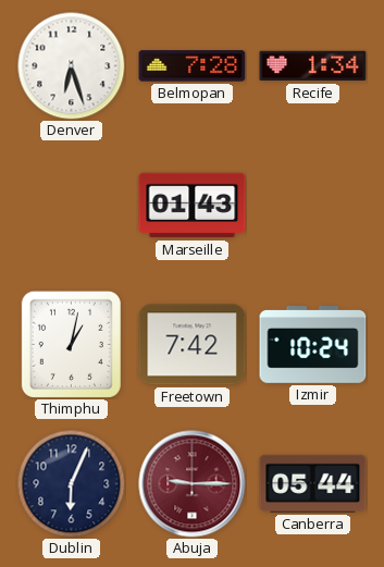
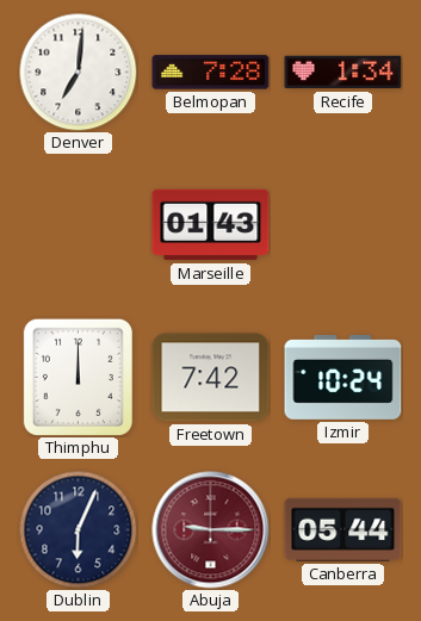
Denver: 6:27 -> 7:01 (79, 73)
Thimphu: 1:02 -> 12:00 (78, 377)
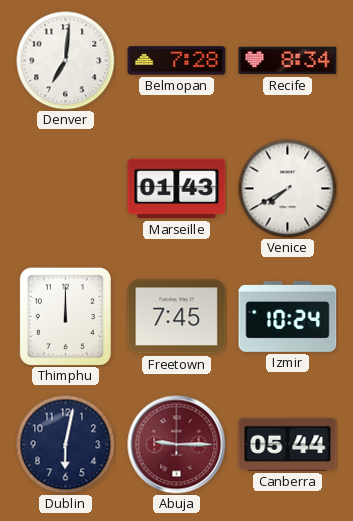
Recife: 1:34 -> 8:34 (288, 61)
Venice: none -> 7:40 (288, 189)
Freetown: 7:42 -> 7:45 (177, 317)
Dublin: 6:04 -> 6:02 (66, 445)
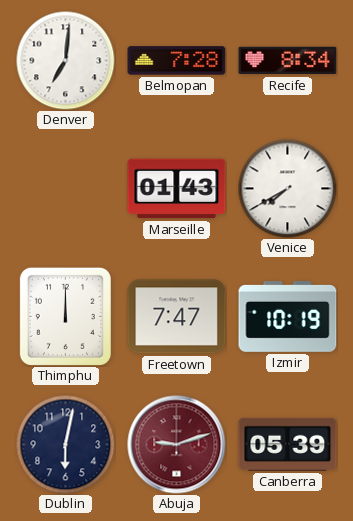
Freetown: 7:45 -> 7:47 (177, 317)
Izmir: 10:24 -> 10:19 (288, 317)
Abuja: 9:15 -> 9:12 (177, 445)
Canberra: 05:44 -> 05:39 (288, 444)
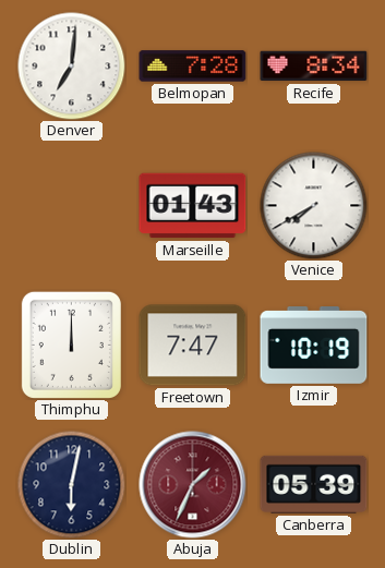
Abuja: 9:12 -> 1:34 (193, 485)
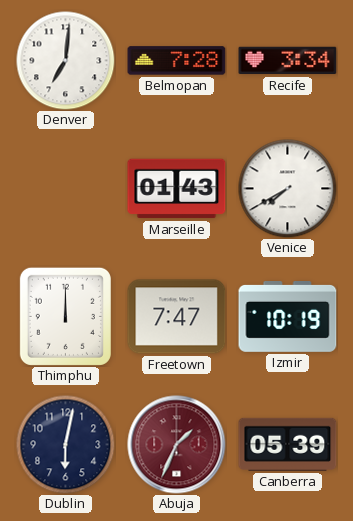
Recife: 8:34 -> 3:34 (288, 61)
